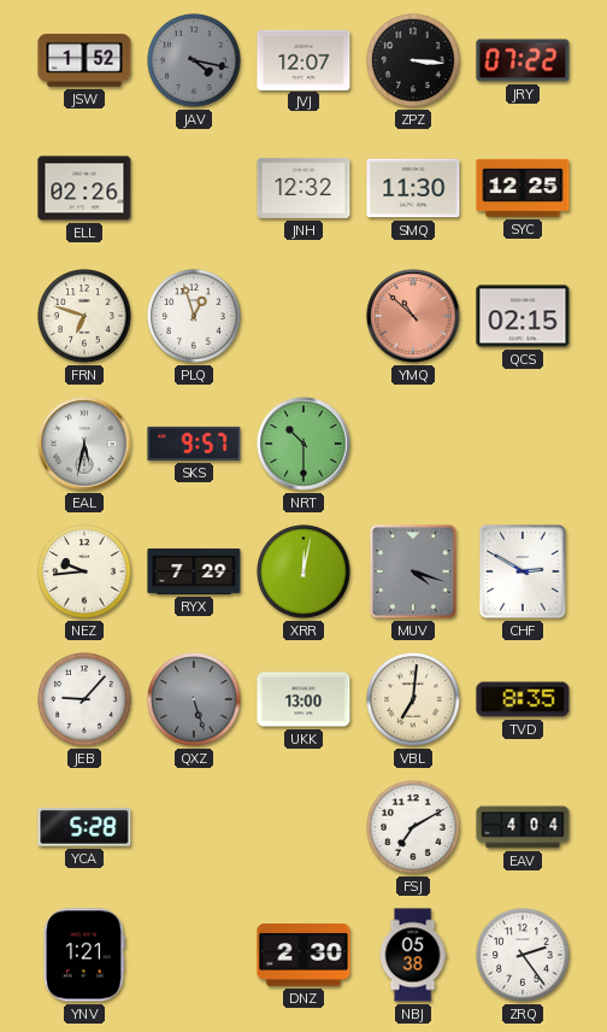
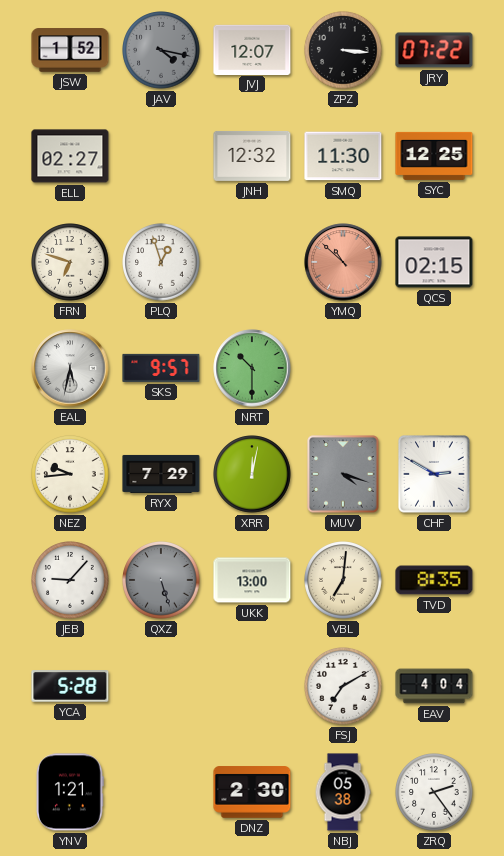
ELL: 02:26 -> 02:27 (70, 156)
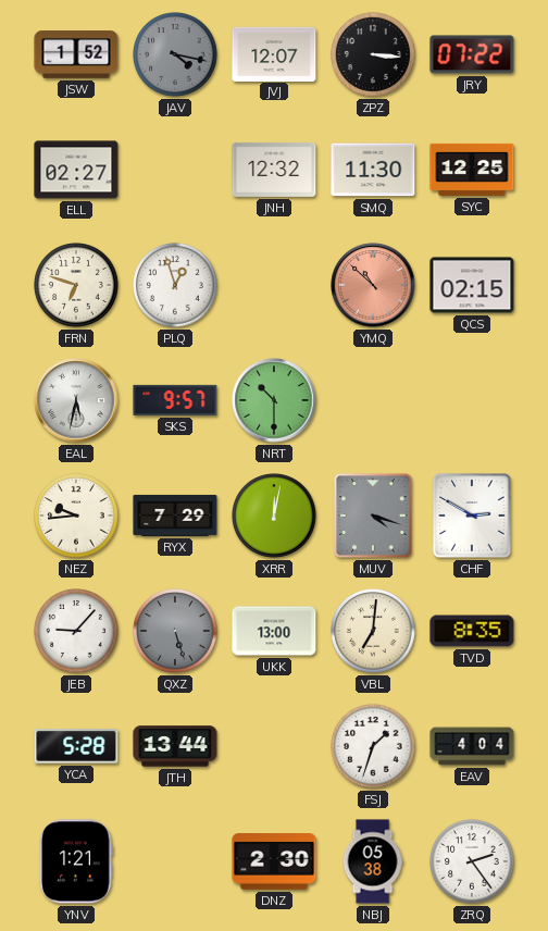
JTH: none -> 13:44 (175, 746)
FSJ: 7:10 -> 1:33 (373, 746)
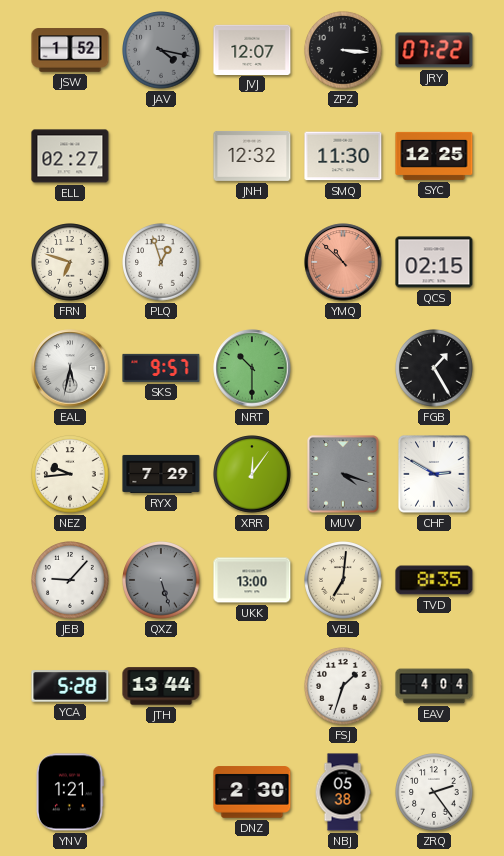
FGB: none -> 1:25 (434, 368)
XRR: 12:02 -> 12:06 (252, 474)
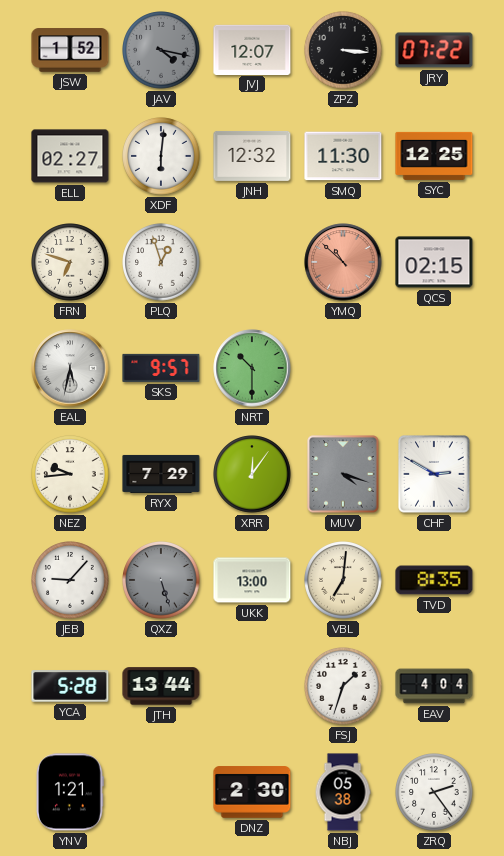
XDF: none -> 6:01 (161, 156)
FGB: 1:25 -> none (434, 368)
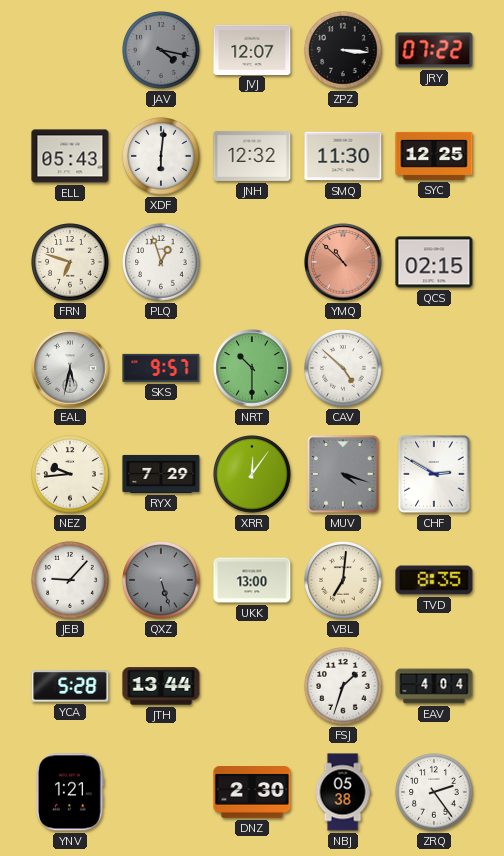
JSW: 1:52 -> none (70, 50)
ELL: 02:27 -> 05:43 (70, 156)
CAV: none -> 4:52 (343, 368)
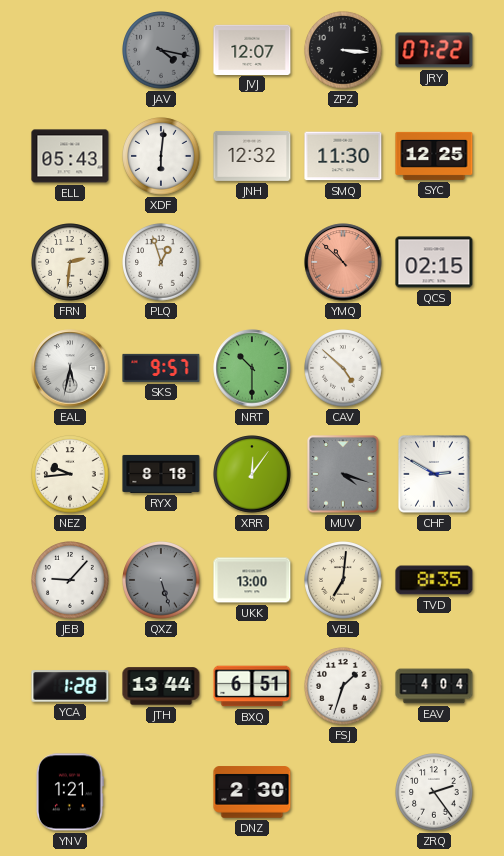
FRN: 6:48 -> 2:31 (70, 262)
RYX: 7:29 -> 8:18 (161, 474)
YCA: 5:28 -> 1:28 (70, 686)
BXQ: none -> 6:51 (252, 686)
NBJ: 05:38 -> none (343, 792)
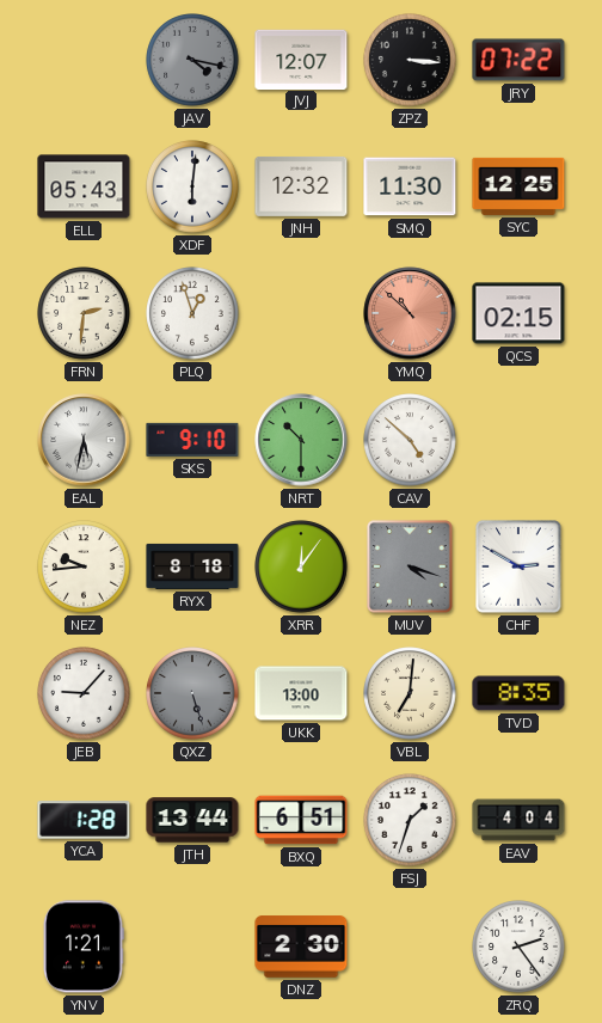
SKS: 9:57 -> 9:10 (192, 440)
